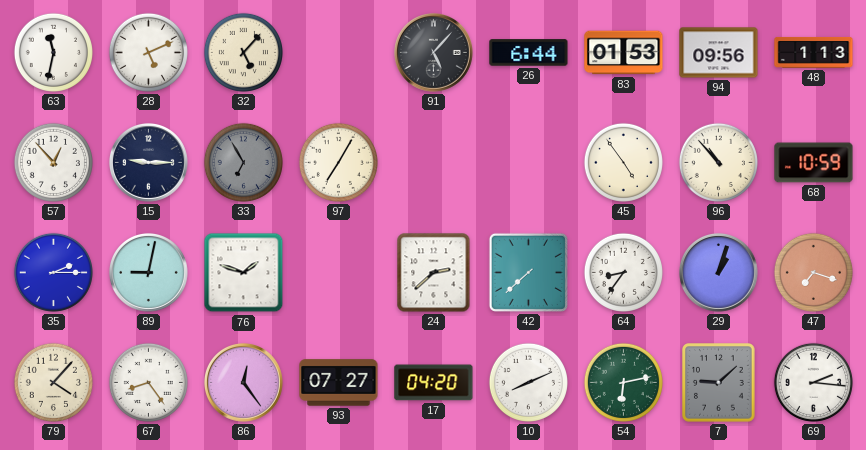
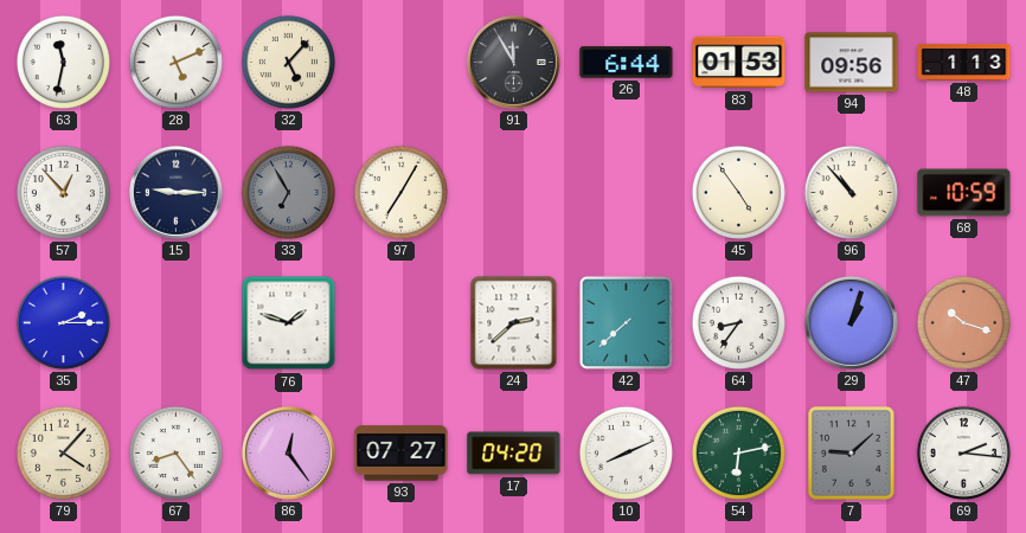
91: 5:07 -> 11:55 (513, 62)
89: 9:02 -> none (148, 272)
47: 7:18 -> 10:18 (963, 322)
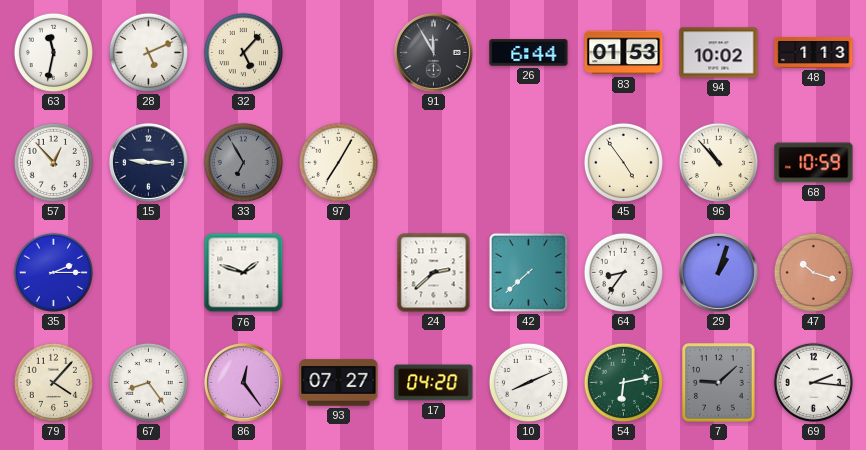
94: 09:56 -> 10:02 (719, 53)
